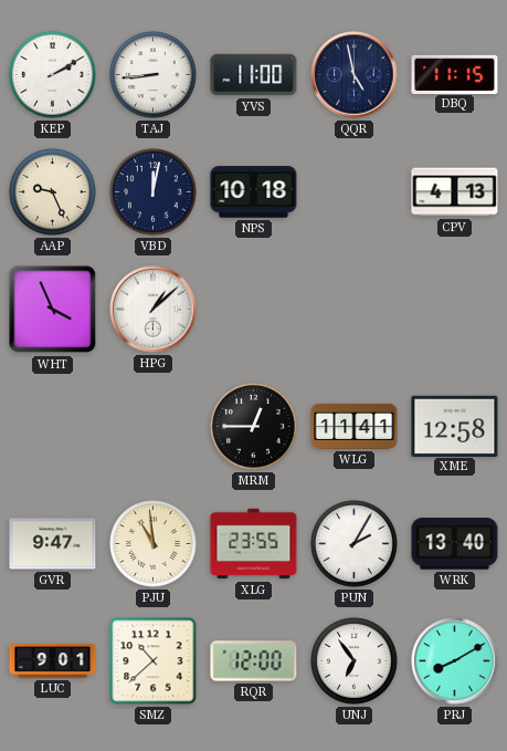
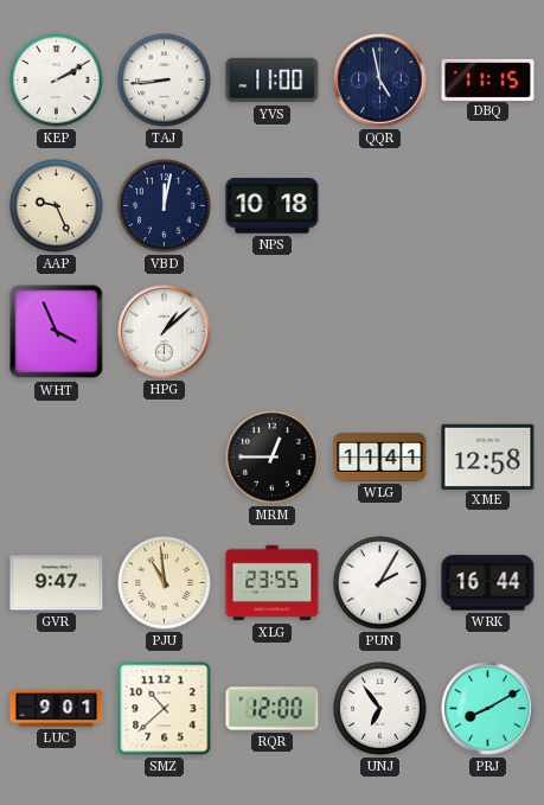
CPV: 4:13 -> none (455, 192)
WRK: 13:40 -> 16:44 (488, 583)
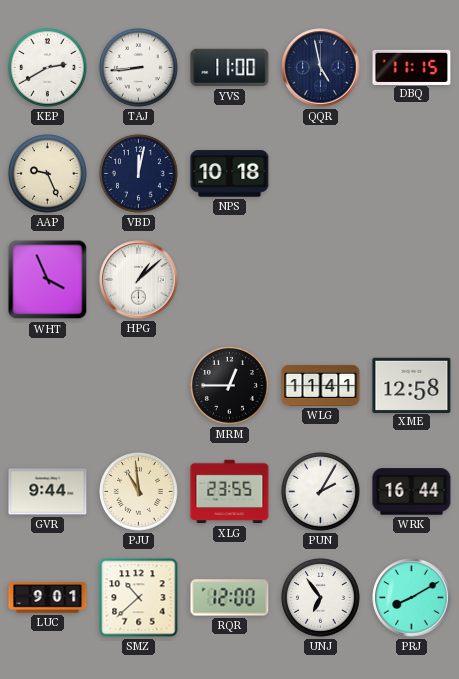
KEP: 2:10 -> 2:40 (48, 68)
GVR: 9:47 -> 9:44 (48, 492)
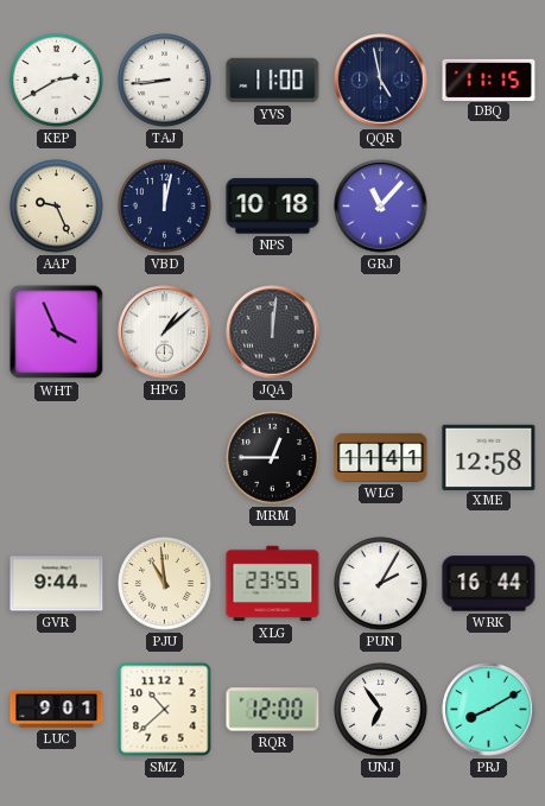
GRJ: none -> 11:07 (381, 207)
JQA: none -> 12:01 (273, 332)
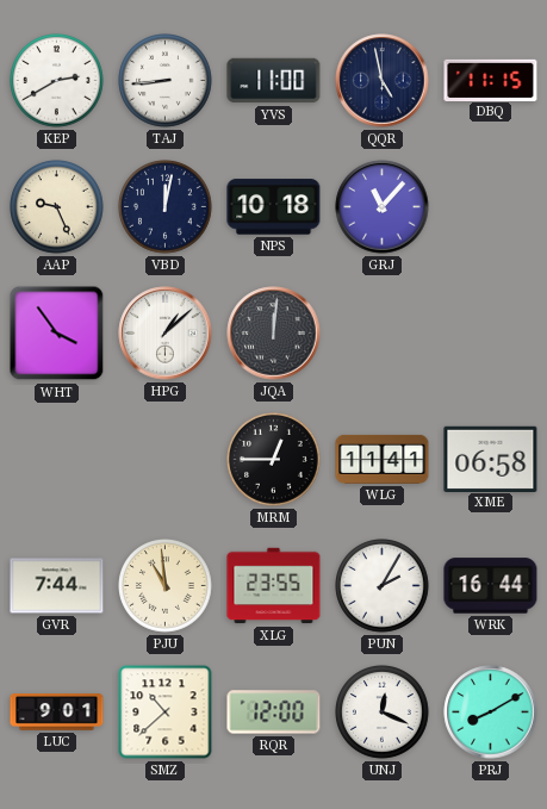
WHT: 3:56 -> 3:54 (57, 334)
XME: 12:58 -> 06:58 (491, 459)
GVR: 9:44 -> 7:44 (57, 586)
UNJ: 6:54 -> 12:19 (383, 712)
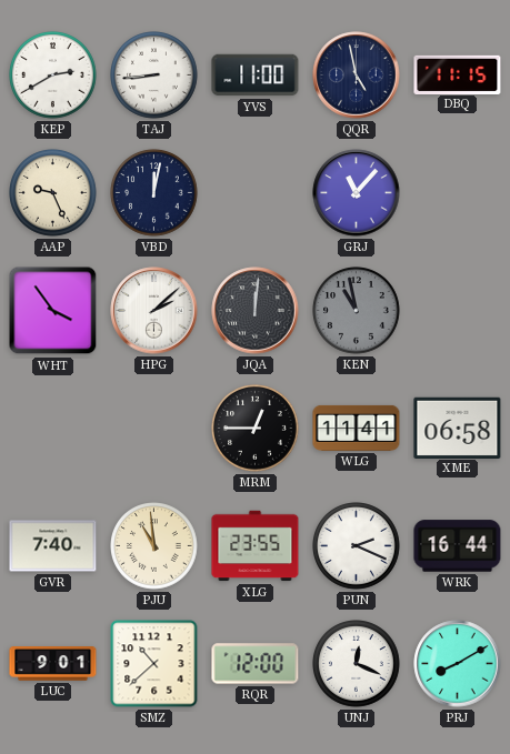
NPS: 10:18 -> none (274, 207)
HPG: 1:08 -> 2:08 (154, 311)
KEN: none -> 10:58 (357, 311)
GVR: 7:44 -> 7:40 (53, 546)
PUN: 2:05 -> 2:19 (357, 546)
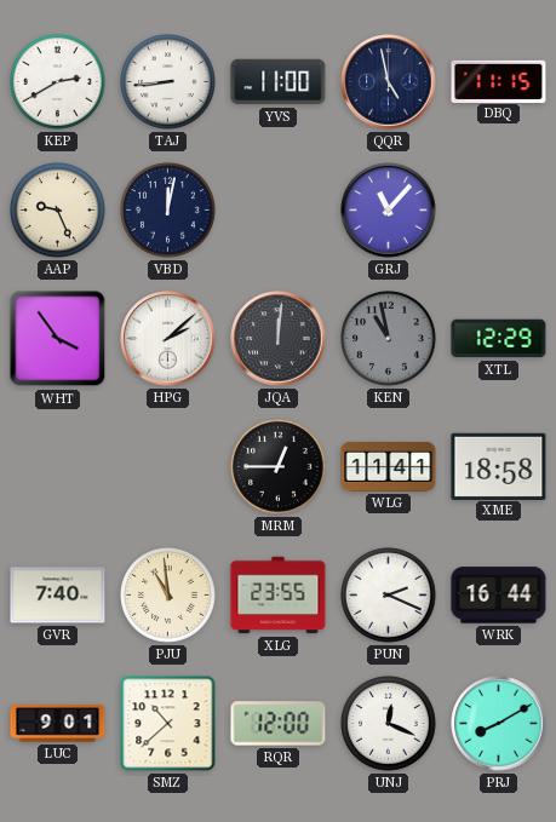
XTL: none -> 12:29 (499, 339)
XME: 06:58 -> 18:58 (499, 466)
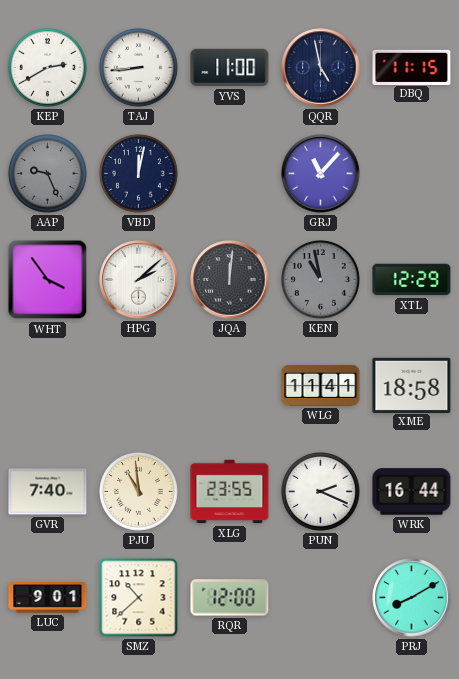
AAP dial: cream -> grey (48, 174)
MRM: 12:45 -> none (279, 467)
UNJ: 12:19 -> none (389, 724)
